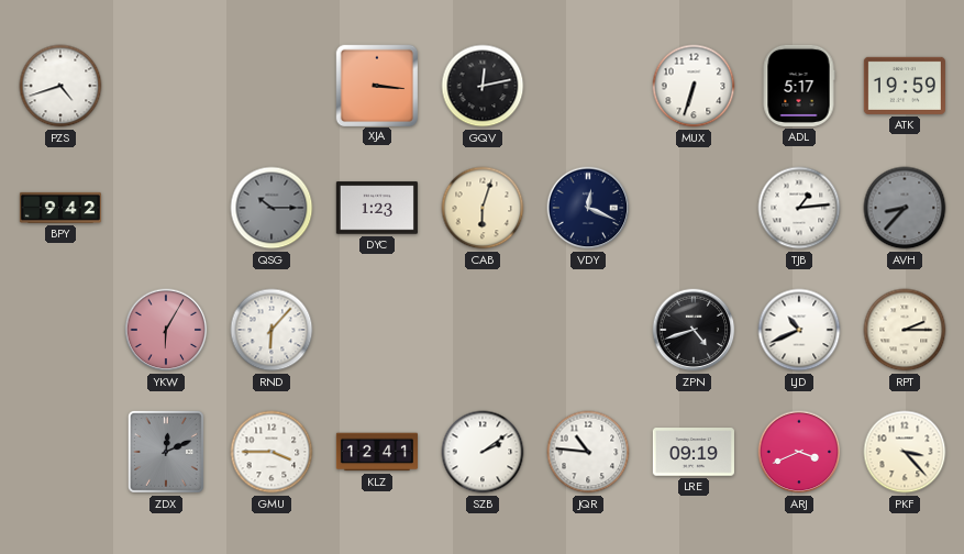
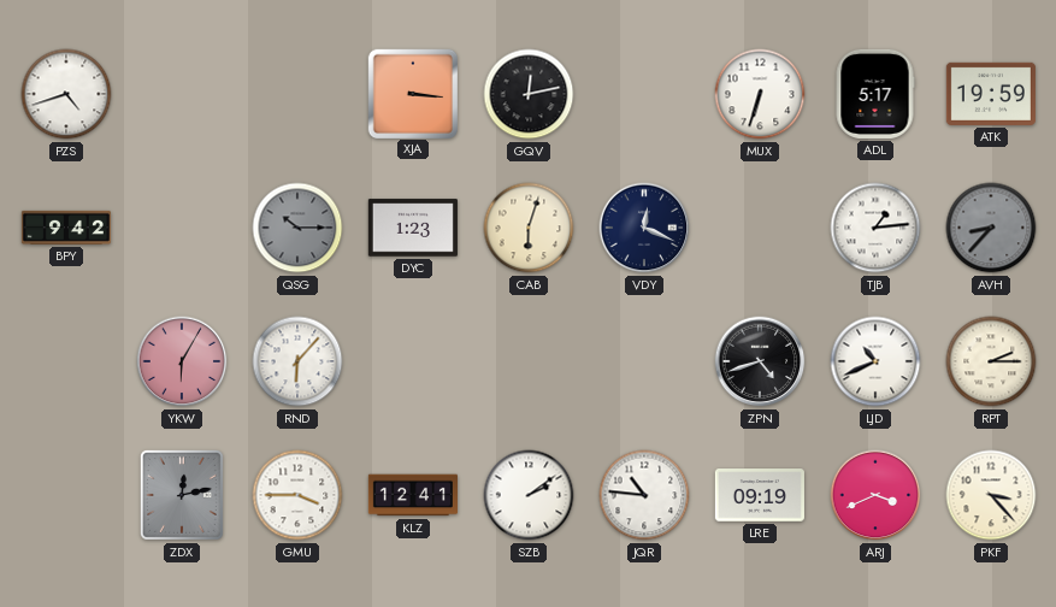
ZDX: 12:11 -> 12:13 (182, 495)
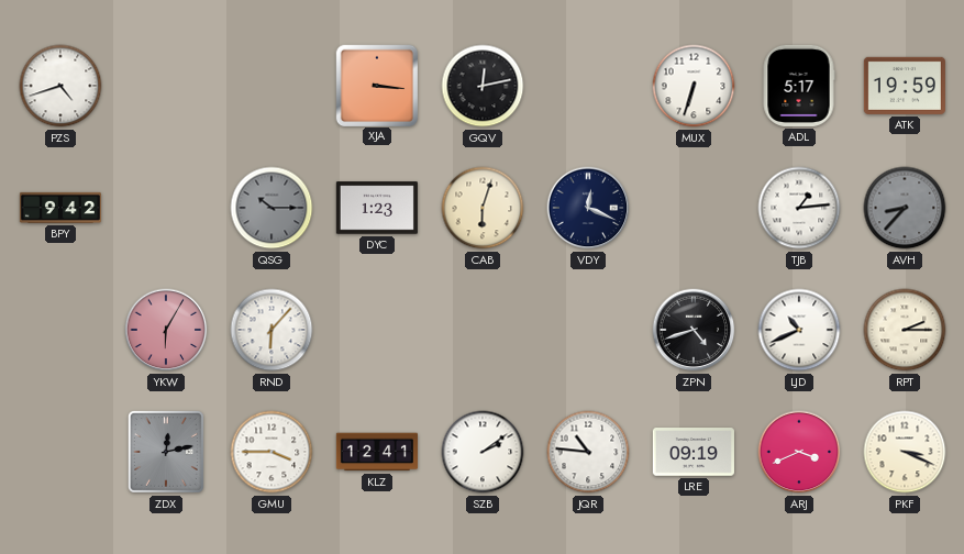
PKF: 3:23 -> 3:19 (905, 452)
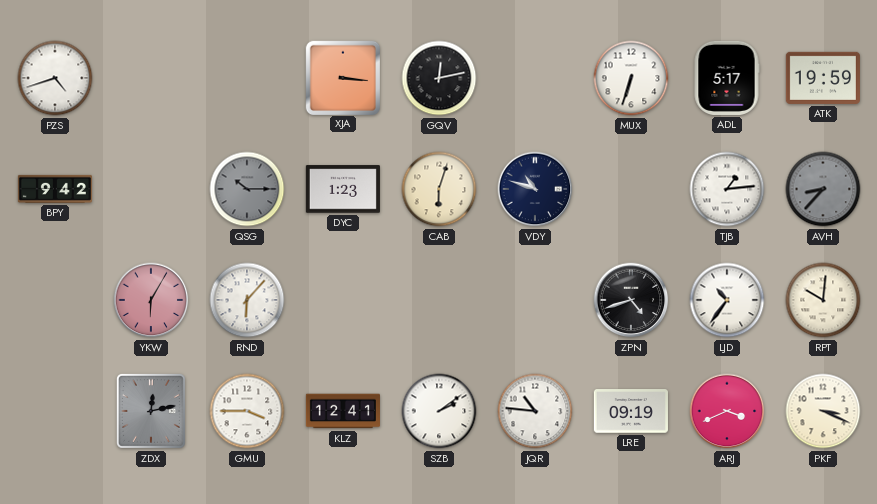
VDY: 12:19 -> 10:48 (535, 189)
LJD: 10:41 -> 10:36 (727, 300)
RPT: 2:15 -> 10:01 (823, 300)
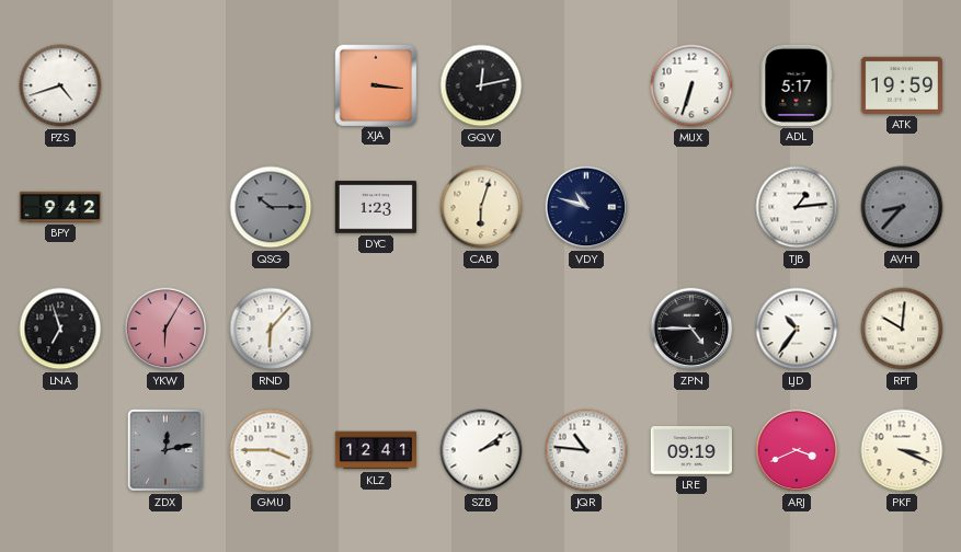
LNA: none -> 6:57 (60, 329)
ZPN: 4:42 -> 4:45 (691, 329)
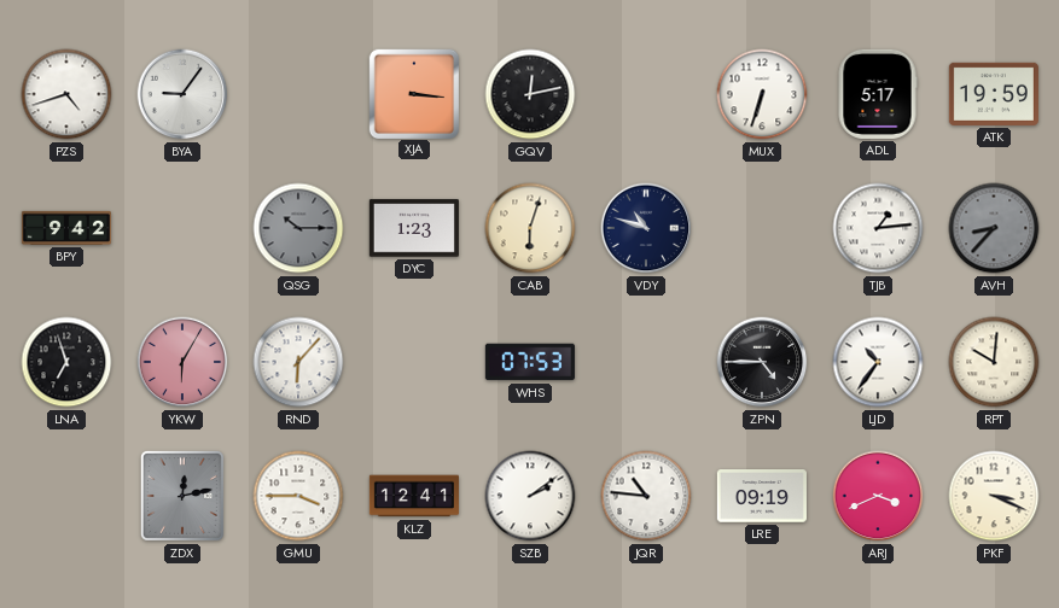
BYA: none -> 9:06 (182, 94)
WHS: none -> 07:53 (530, 362)
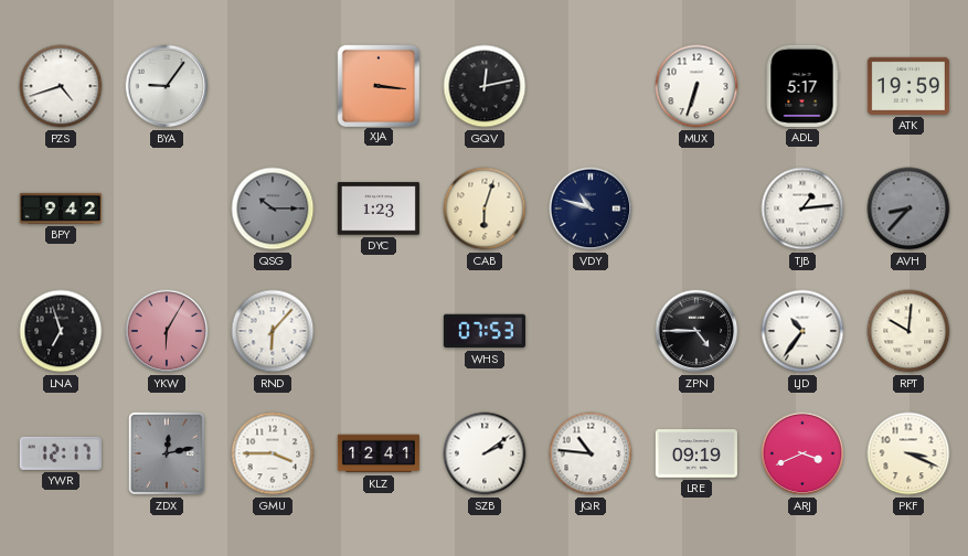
YWR: none -> 12:17 (61, 453)
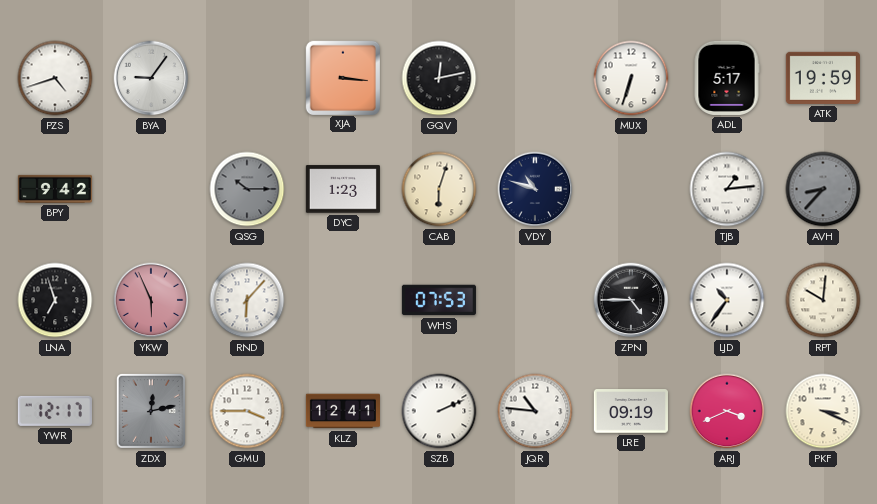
YKW: 6:05 -> 5:56 (151, 300)
SZB: 2:09 -> 2:11 (439, 411)
